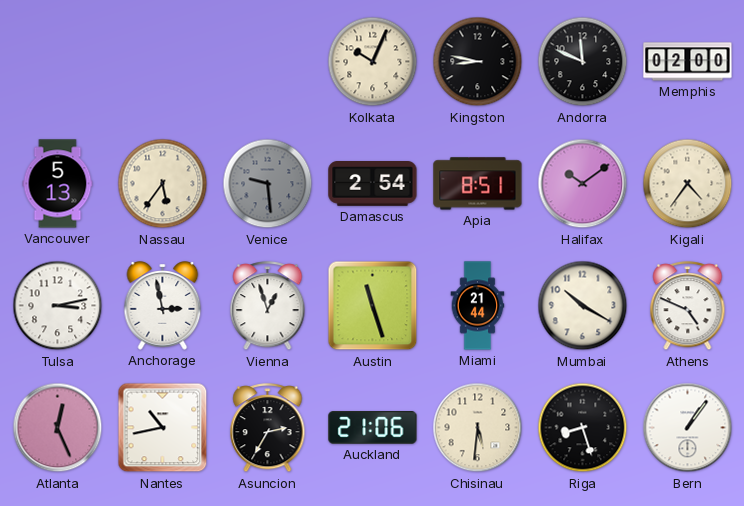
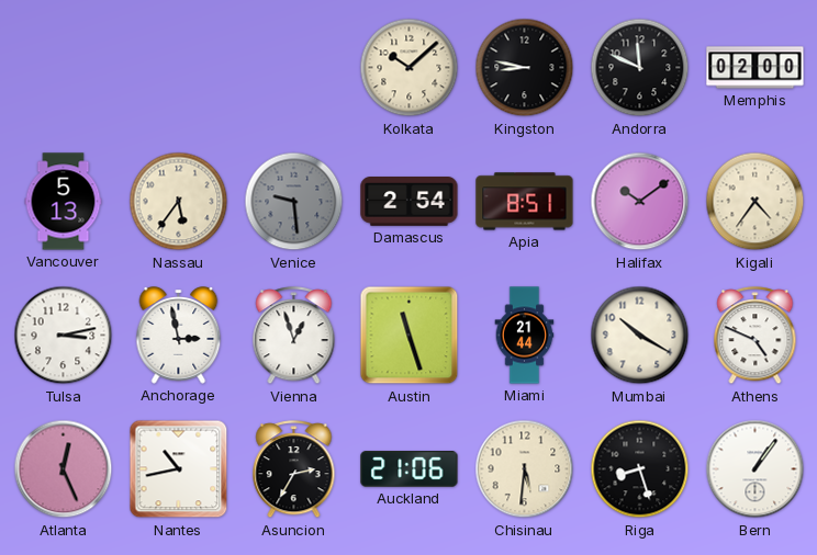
Kolkata: 10:04 -> 10:08 (410, 68)
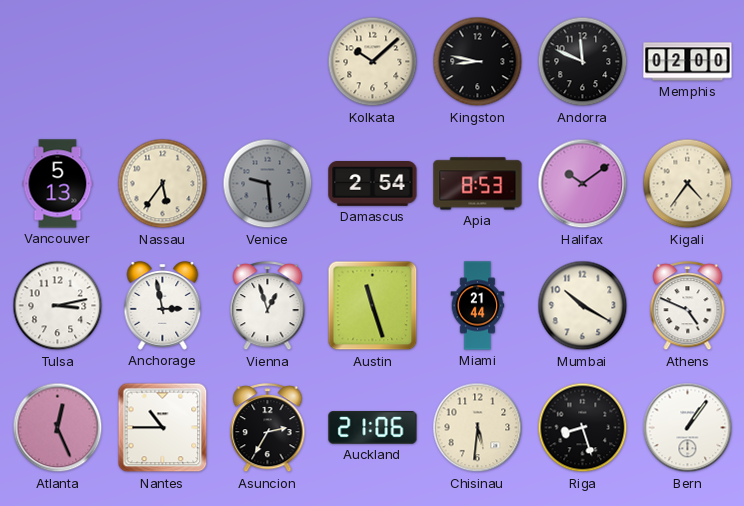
Apia: 8:51 -> 8:53 (478, 184)
Nantes: 10:43 -> 10:45 (163, 428)
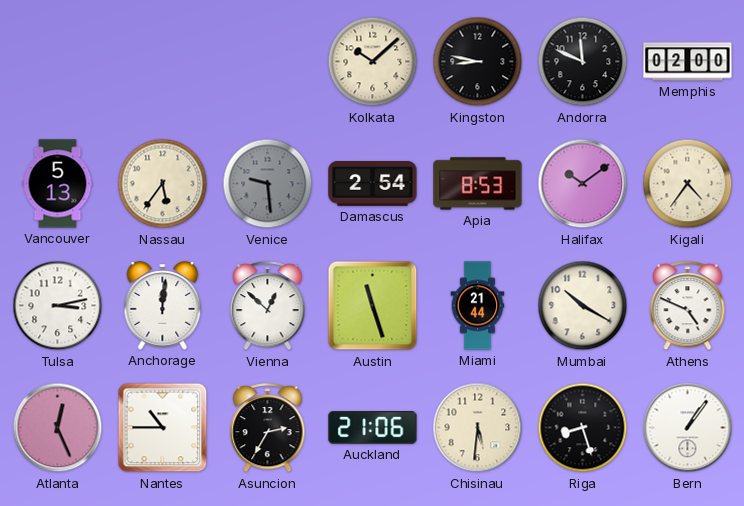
Anchorage: 2:58 -> 12:01 (163, 306)
Vienna: 12:57 -> 12:52 (268, 306)
